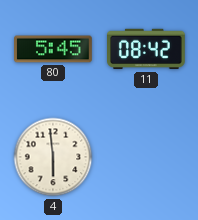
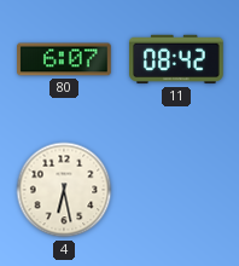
80: 5:45 -> 6:07 (64, 59)
4: 5:59 -> 6:28 (64, 190)
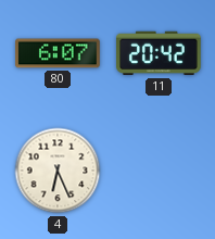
11: 08:42 -> 20:42 (160, 53)
4: 6:28 -> 6:26 (58, 171)
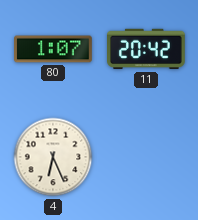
80: 6:07 -> 1:07 (53, 49)
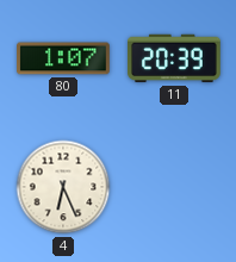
11: 20:42 -> 20:39 (175, 58)
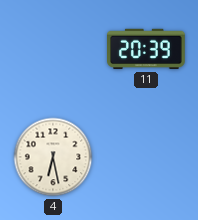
80: 1:07 -> none (63, 58)
4: 6:26 -> 6:28 (53, 157)
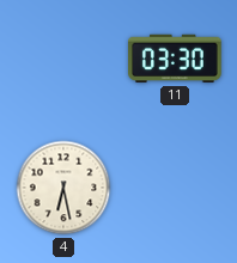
11: 20:39 -> 03:30 (176, 59)
